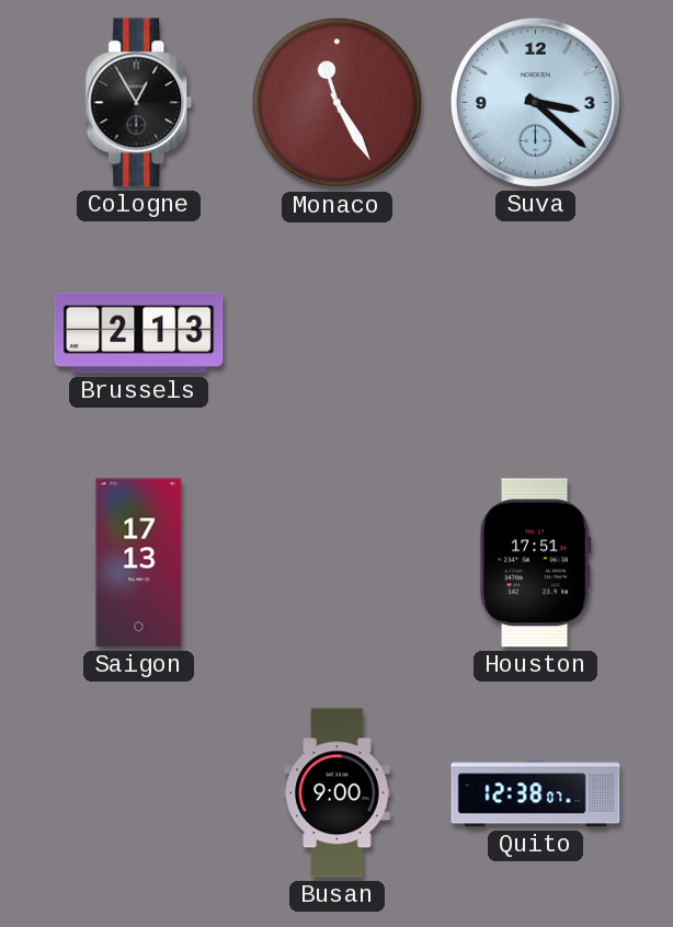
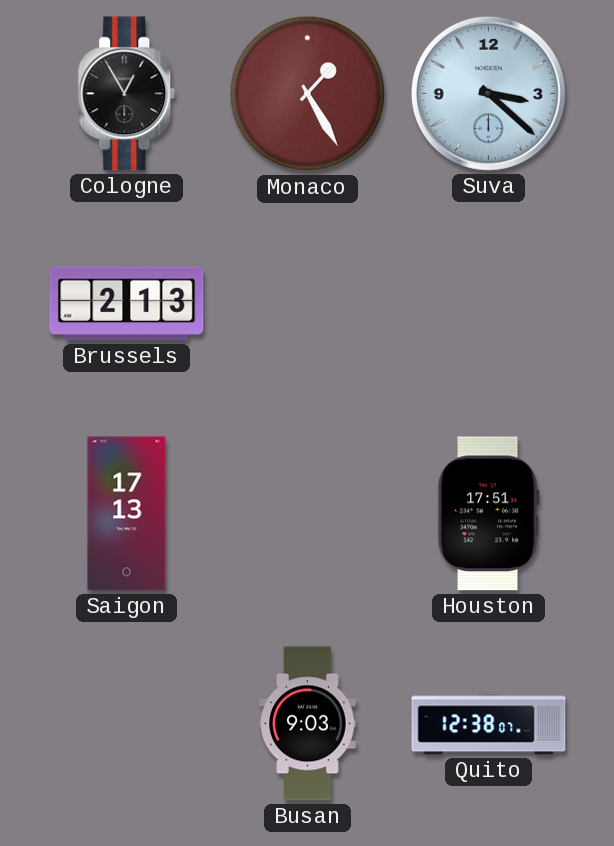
Monaco: 11:25 -> 1:25 (308, 94)
Busan: 9:00 -> 9:03 (308, 724)
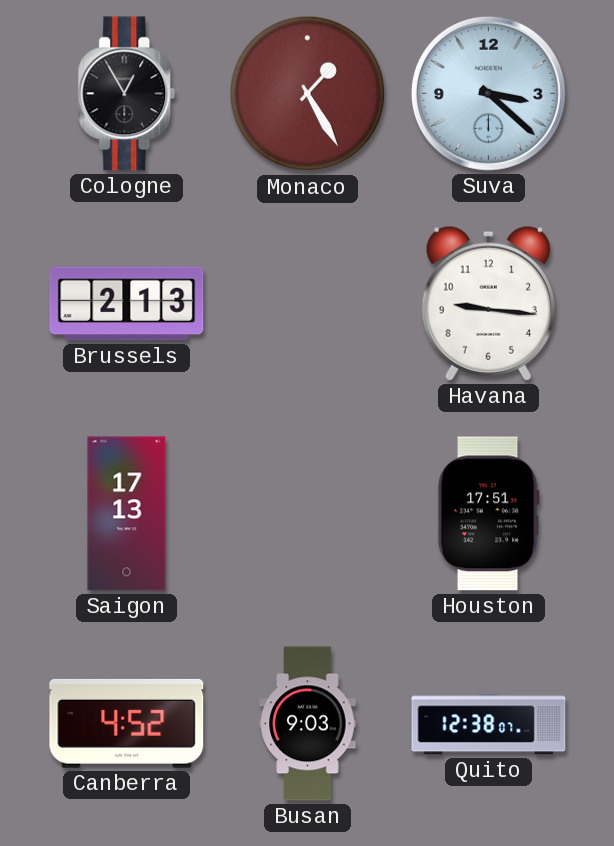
Havana: none -> 9:16 (488, 303)
Canberra: none -> 4:52 (127, 723)
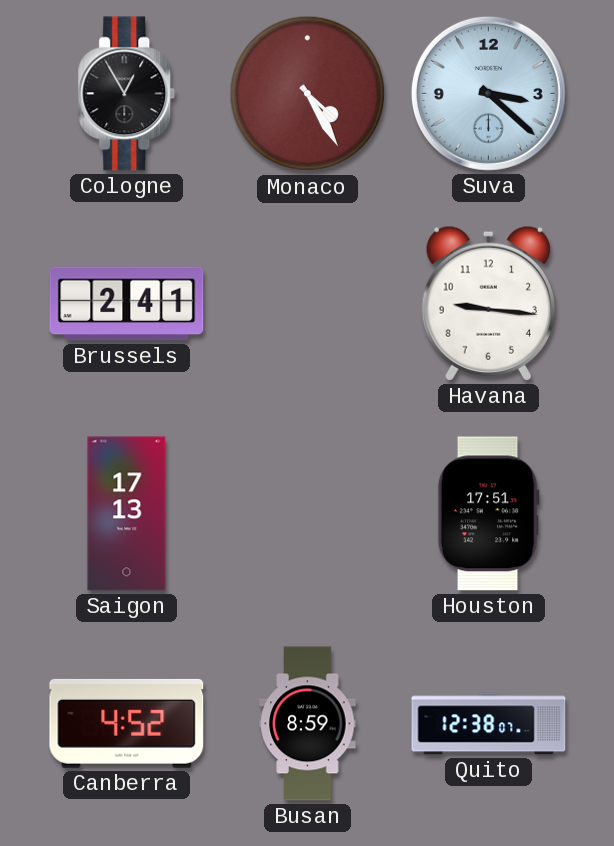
Monaco: 1:25 -> 4:25 (308, 94)
Brussels: 2:13 -> 2:41 (127, 304)
Busan: 9:03 -> 8:59 (308, 724)
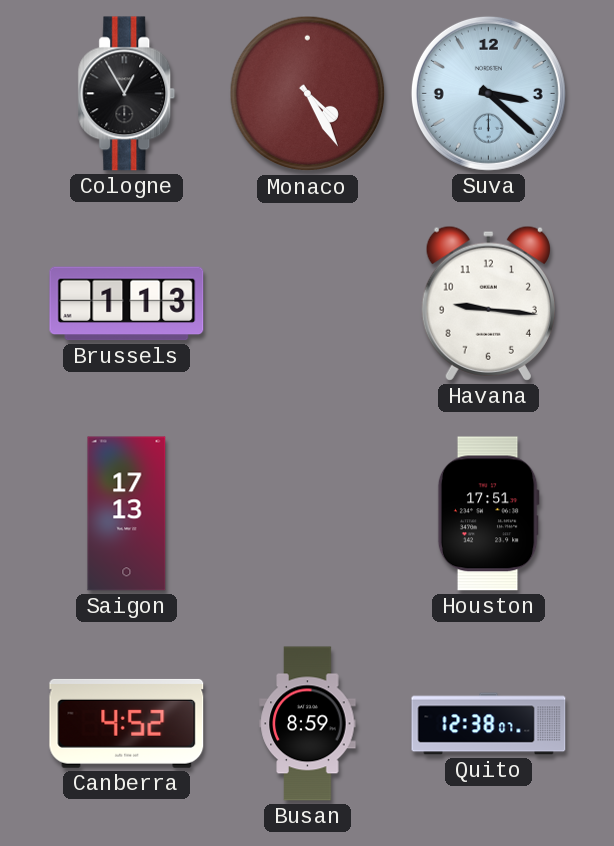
Brussels: 2:41 -> 1:13 (127, 304)
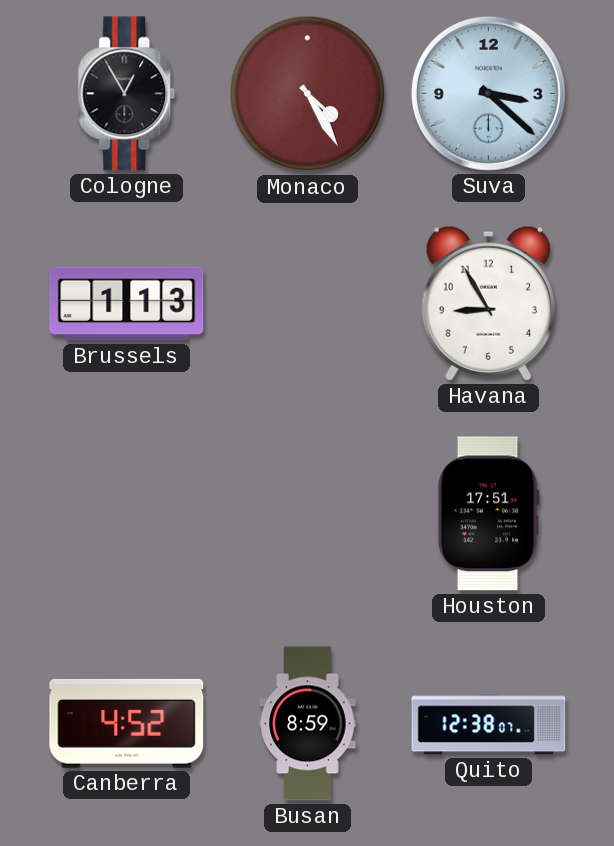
Havana: 9:16 -> 8:55 (488, 303)
Saigon: 17:13 -> none (127, 514)
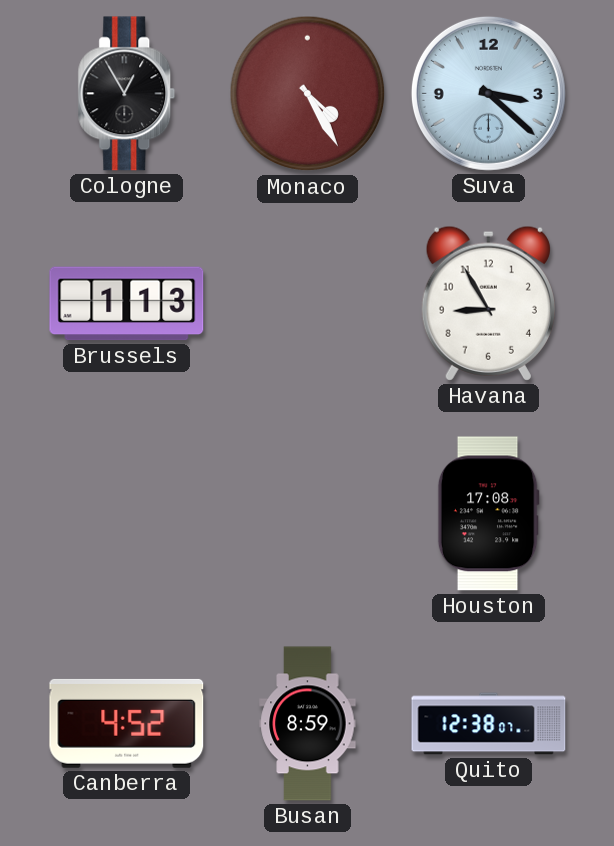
Houston: 17:51 -> 17:08 (488, 514)
